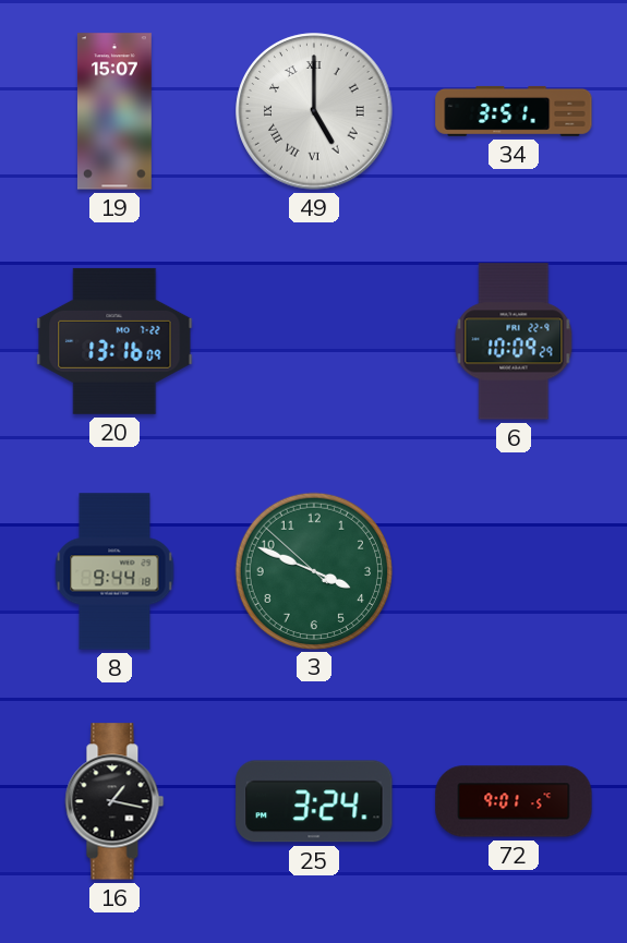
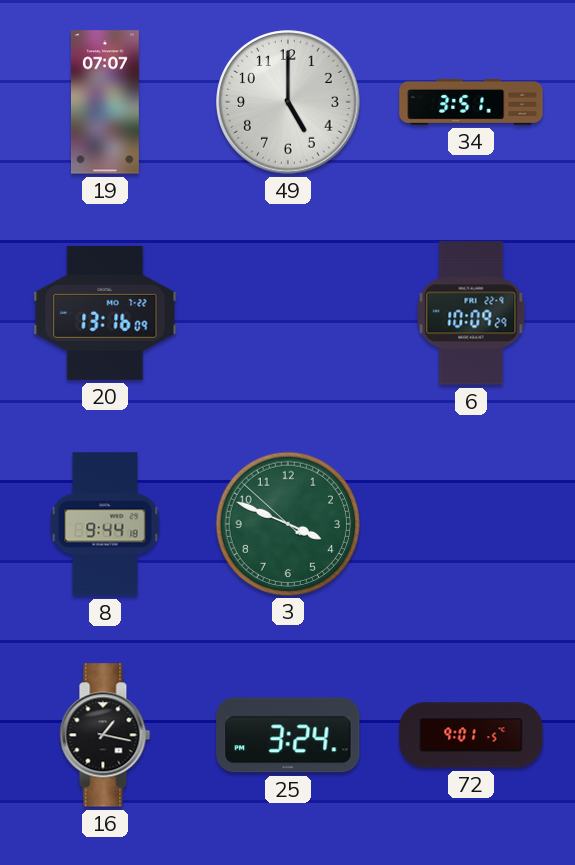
19: 15:07 -> 07:07 (105, 102)
49 numerals: Roman -> Arabic (288, 102)
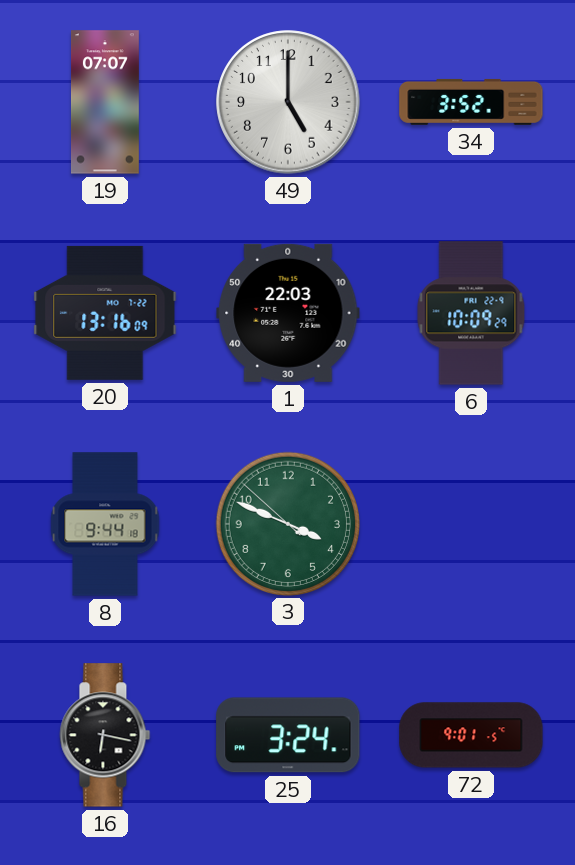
34: 3:51 -> 3:52 (471, 102)
1: none -> 22:03 (288, 313)
16: 1:17 -> 6:17 (105, 735)
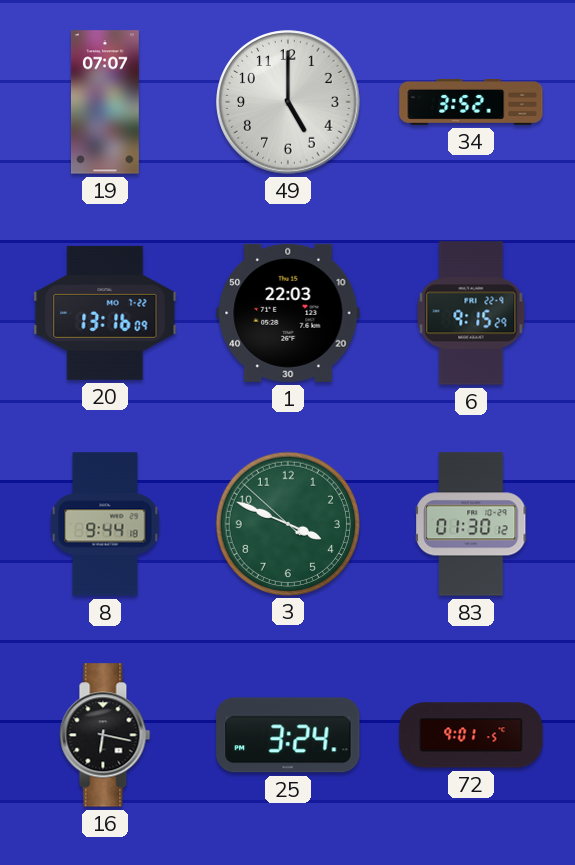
6: 10:09 -> 9:15 (471, 313)
83: none -> 01:30 (472, 524)
